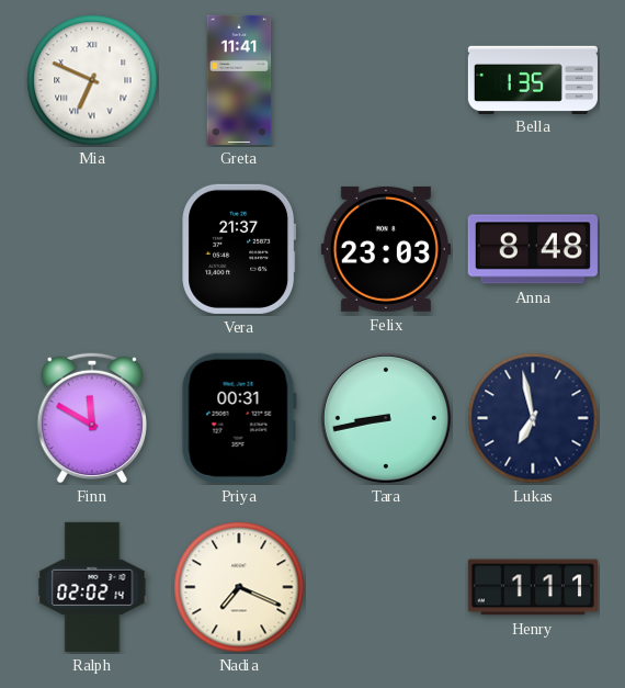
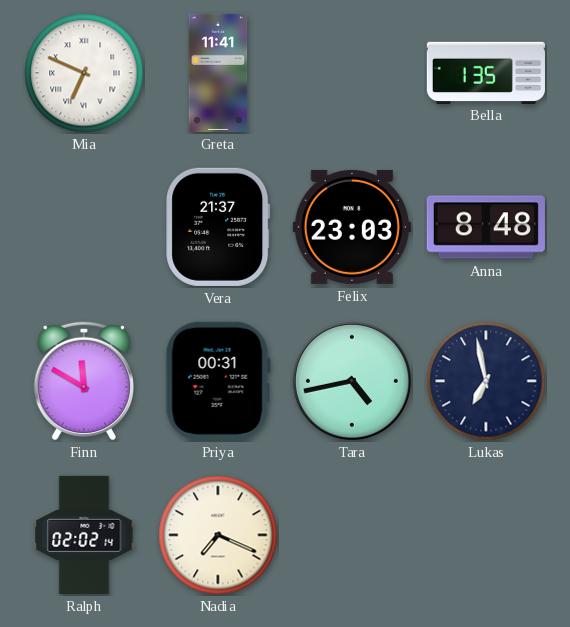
Tara: 8:43 -> 4:43 (352, 381)
Henry: 1:11 -> none (533, 587)
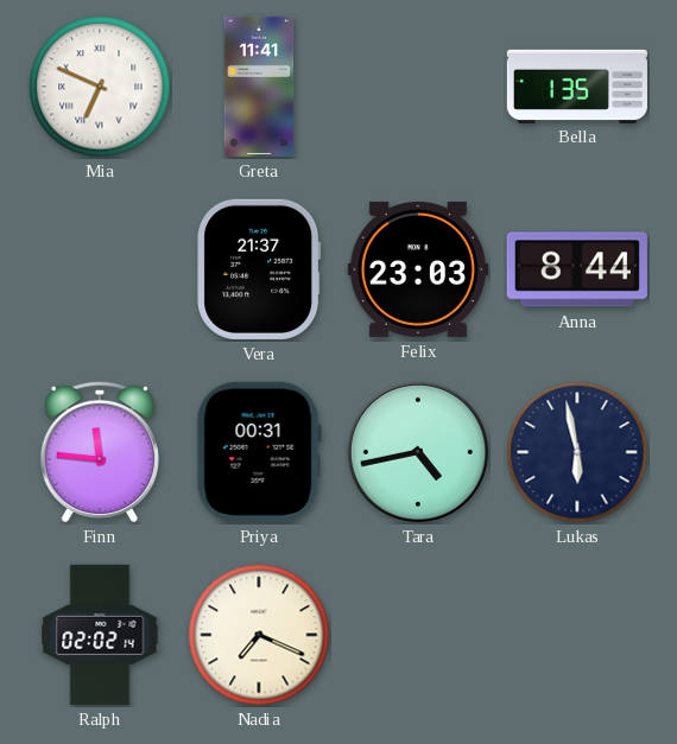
Anna: 8:48 -> 8:44 (577, 269)
Finn: 11:50 -> 11:46 (99, 452)
Lukas: 6:58 -> 5:58 (577, 452)
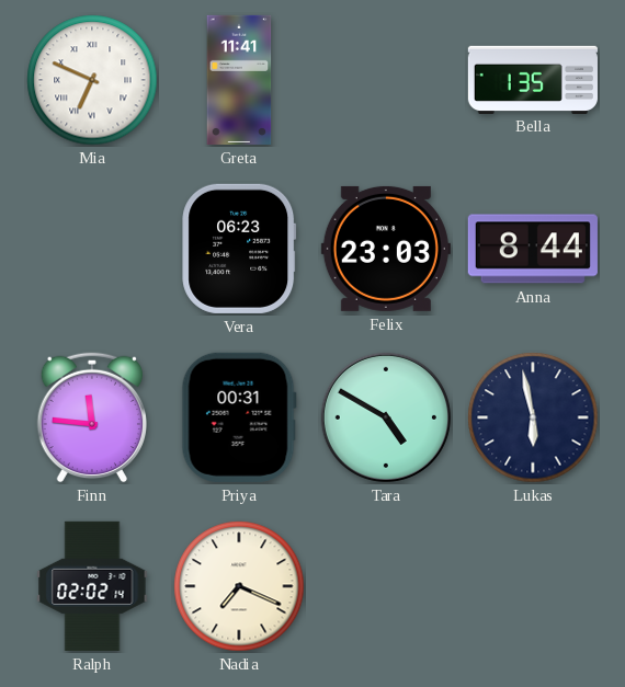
Vera: 21:37 -> 06:23 (239, 249)
Tara: 4:43 -> 4:50 (386, 417)
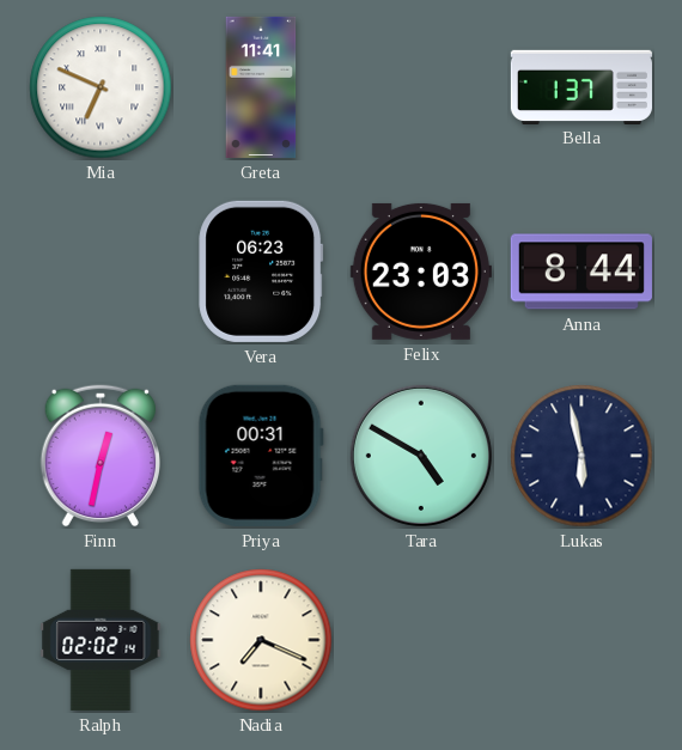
Bella: 1:35 -> 1:37 (581, 86)
Finn: 11:46 -> 12:32 (99, 456)
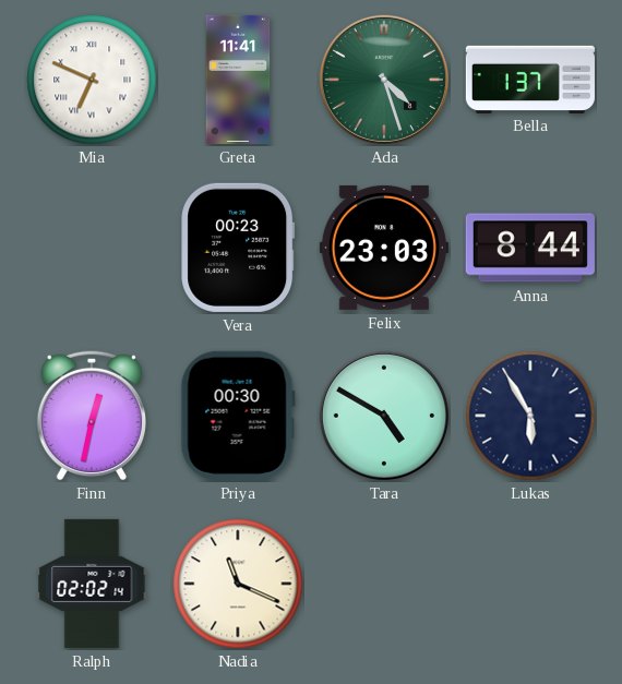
Ada: none -> 4:27 (384, 80)
Vera: 06:23 -> 00:23 (238, 248)
Priya: 00:31 -> 00:30 (238, 416)
Lukas: 5:58 -> 5:55 (530, 416)
Nadia: 7:19 -> 11:19 (238, 584)
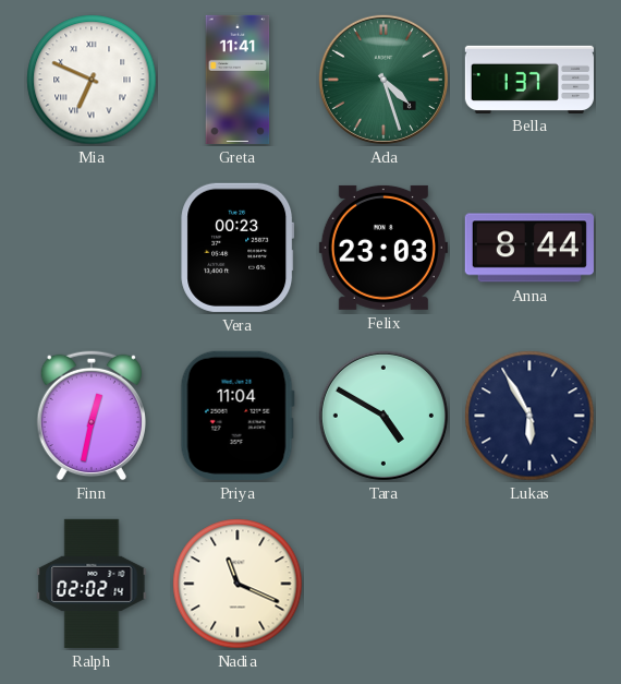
Priya: 00:30 -> 11:04 (238, 416)
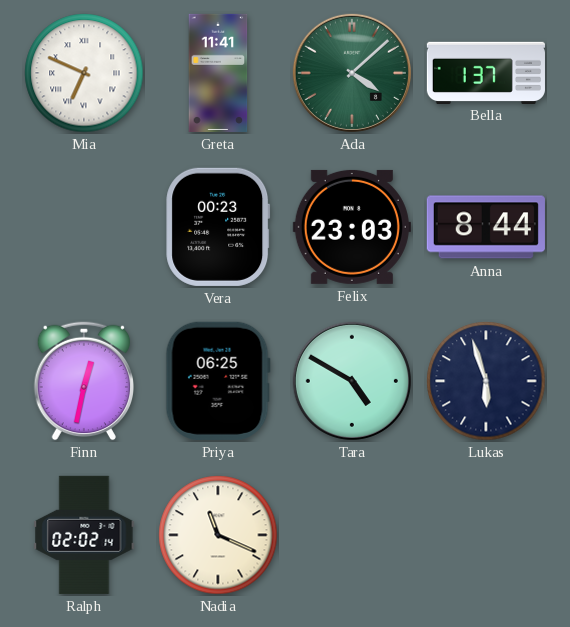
Ada: 4:27 -> 4:08 (352, 73)
Priya: 11:04 -> 06:25 (218, 381)
Lukas: 5:55 -> 5:57 (486, 381)
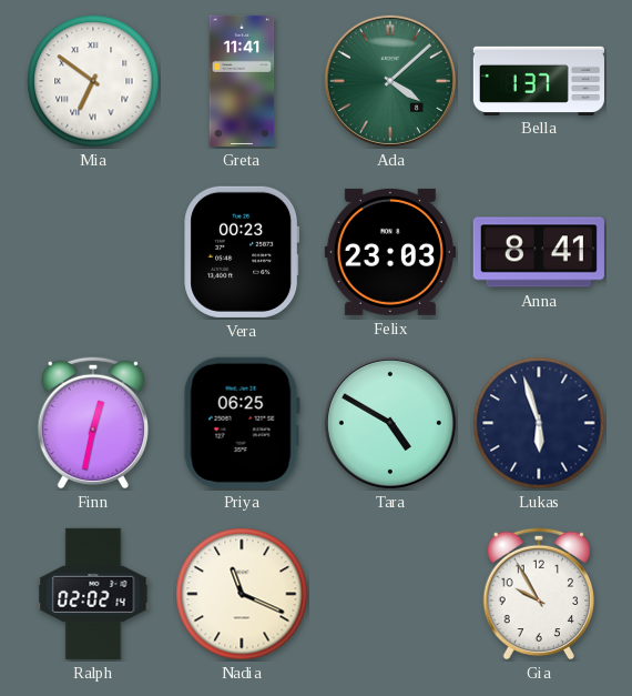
Mia: 6:49 -> 6:51 (93, 81)
Anna: 8:44 -> 8:41 (539, 252)
Gia: none -> 9:55 (538, 594)
